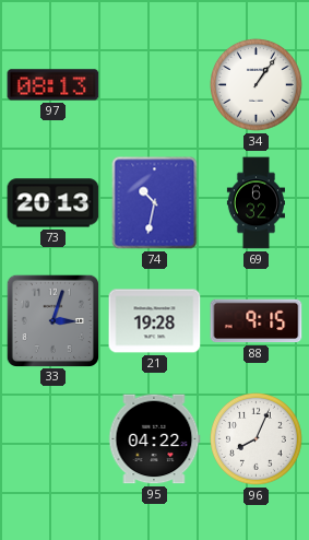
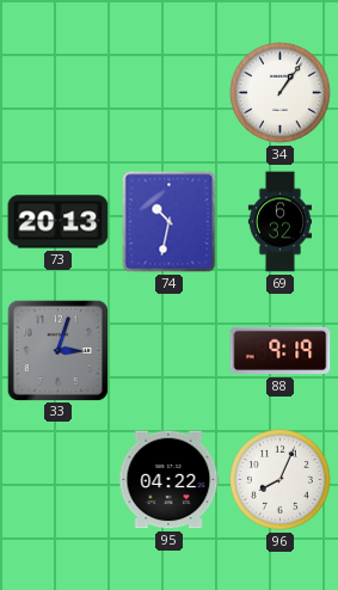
97: 08:13 -> none (54, 85)
21: 19:28 -> none (155, 321)
88: 9:15 -> 9:19 (281, 351)
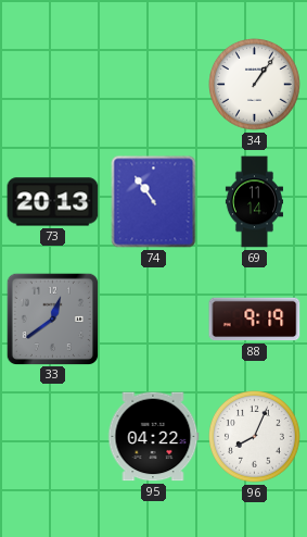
74: 10:32 -> 10:54 (154, 202)
69: 6:32 -> 11:14 (254, 202)
33: 3:03 -> 12:39 (52, 319)
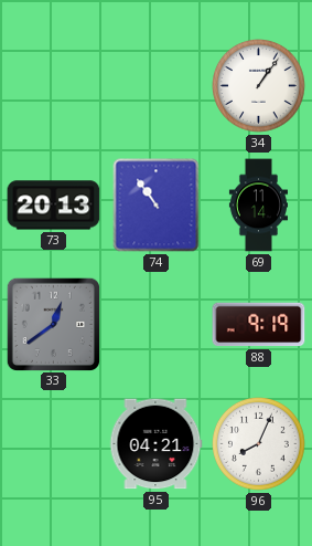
95: 04:22 -> 04:21 (155, 444)
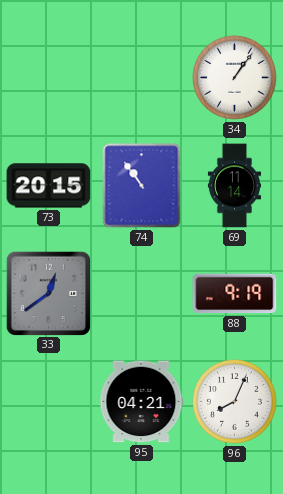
73: 20:13 -> 20:15 (49, 186)
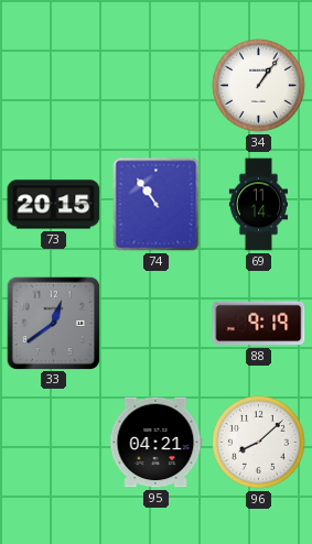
96: 8:04 -> 8:08 (259, 443)
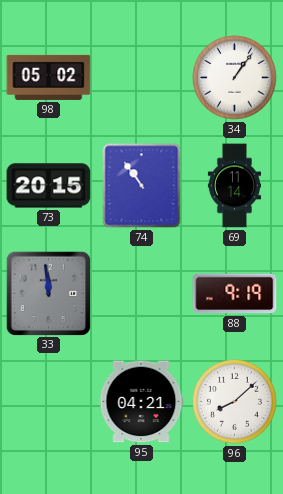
98: none -> 05:02 (49, 77)
33: 12:39 -> 11:59 (48, 293)
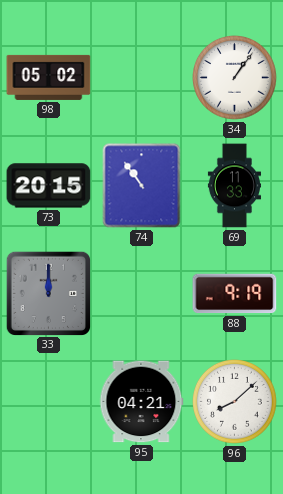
69: 11:14 -> 11:33 (234, 186)
33: 11:59 -> 12:00 (48, 293)
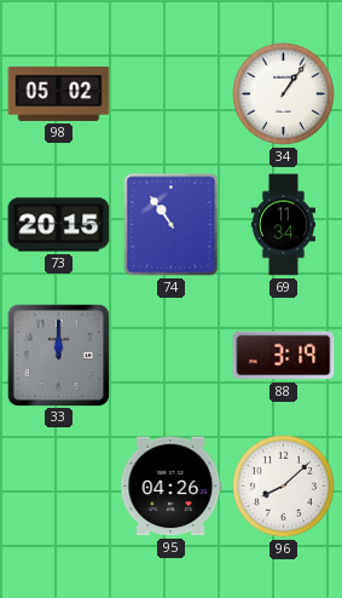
69: 11:33 -> 11:34 (283, 225)
88: 9:19 -> 3:19 (284, 356)
95: 04:21 -> 04:26 (170, 487)
